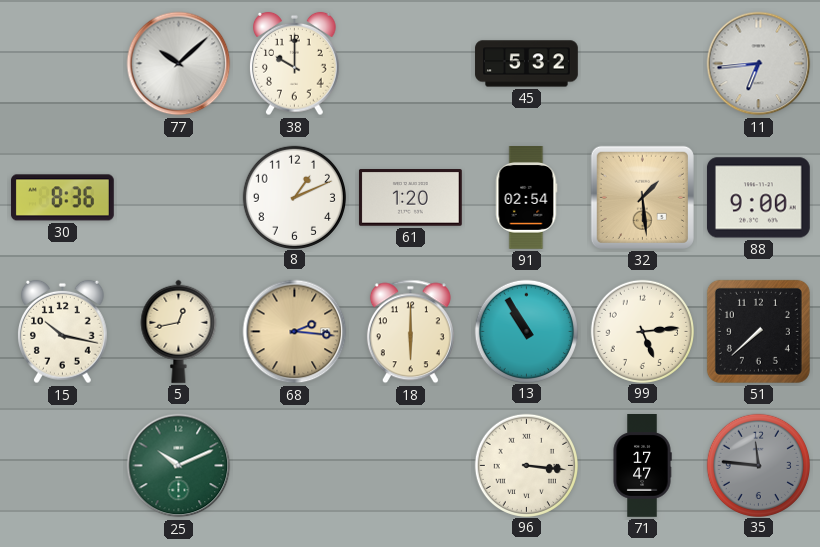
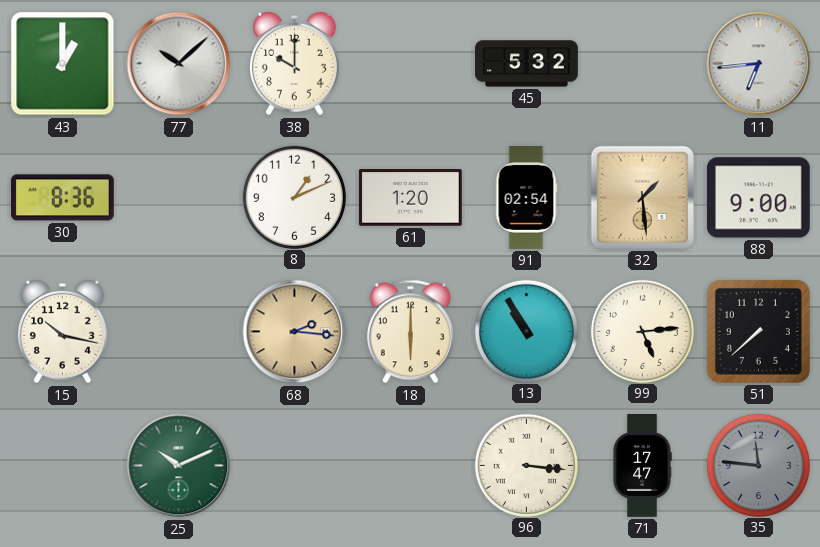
43: none -> 1:00 (63, 64)
5: 12:43 -> none (179, 331)
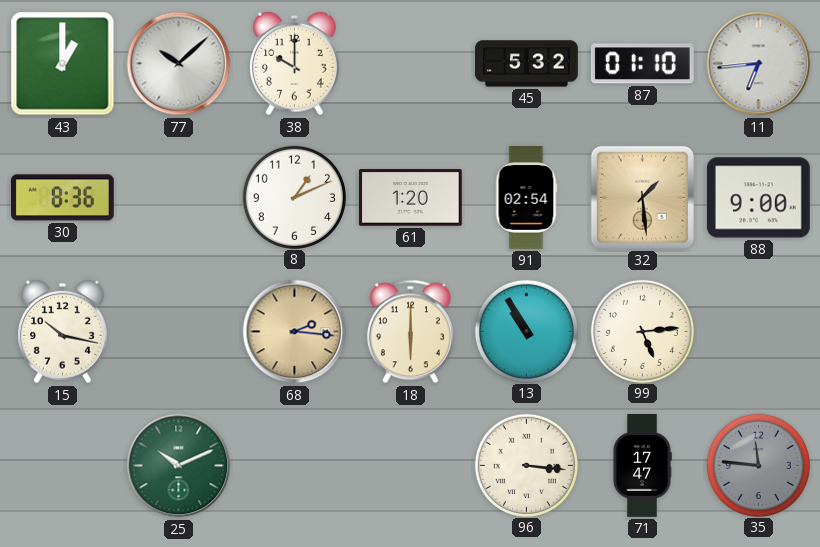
87: none -> 01:10 (642, 64)
51: 7:38 -> none (758, 331)
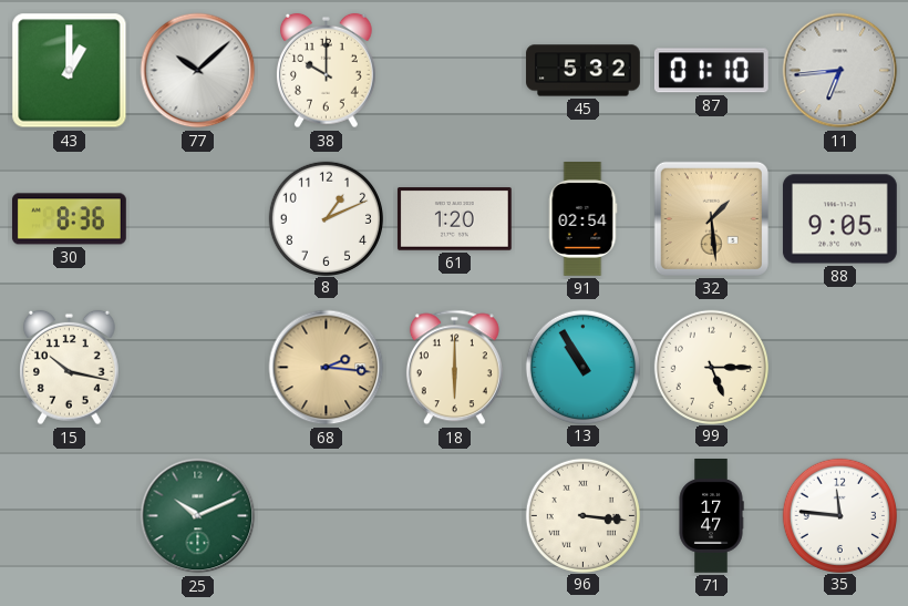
88: 9:00 -> 9:05 (839, 219)
99: 5:14 -> 5:15 (711, 367)
35 dial: grey -> white (839, 515)
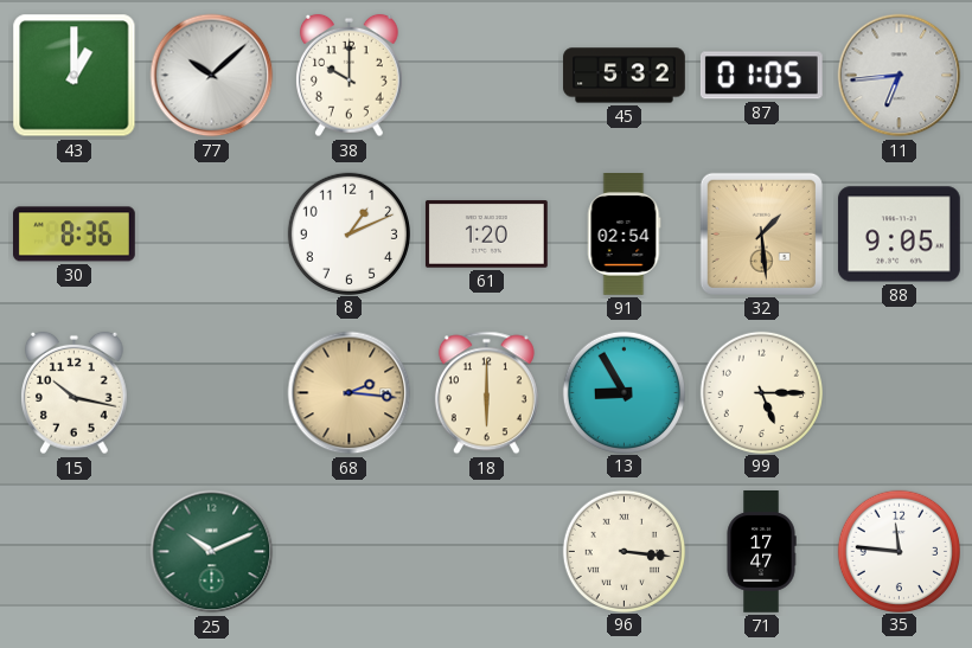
87: 01:10 -> 01:05 (761, 76)
13: 10:55 -> 8:55 (624, 392)
